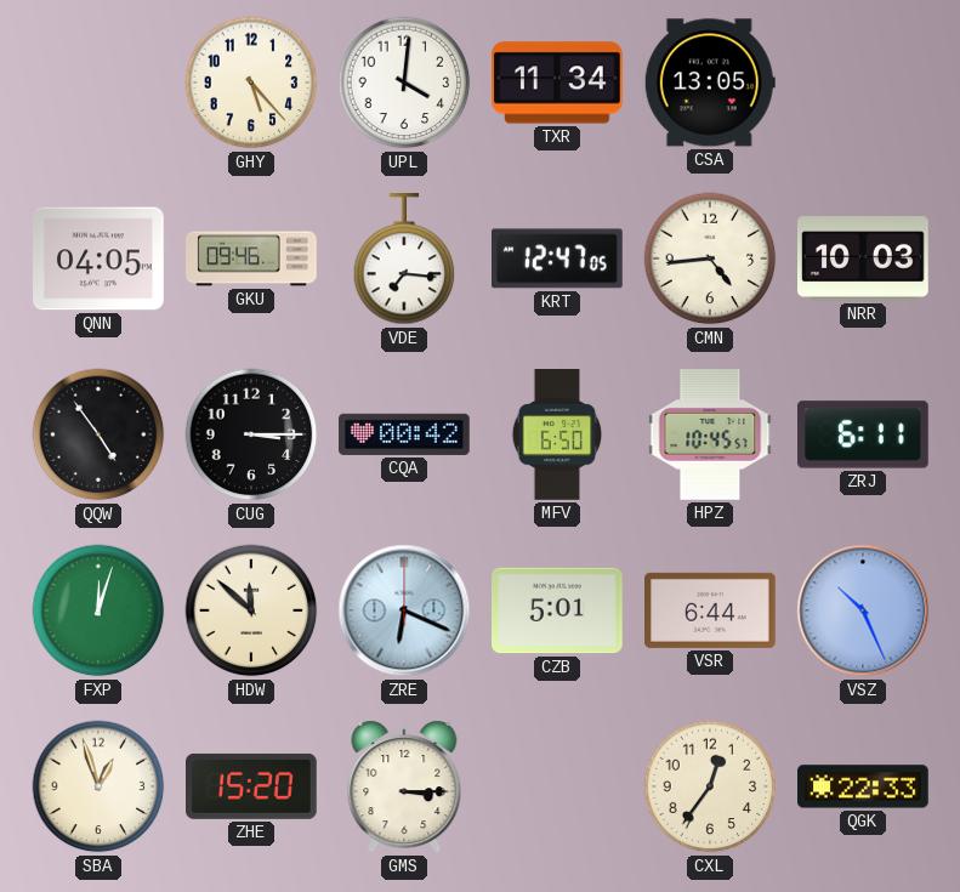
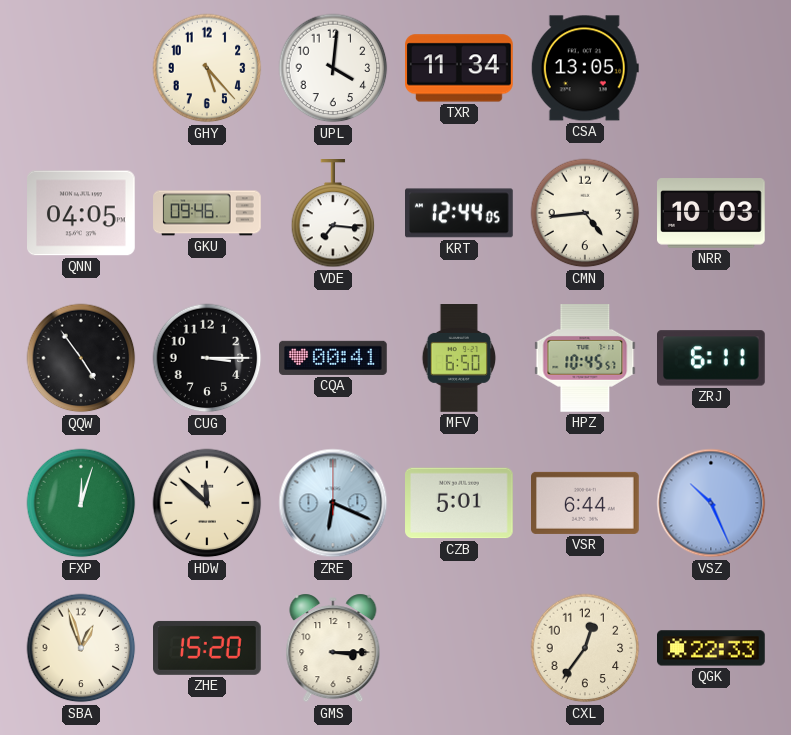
KRT: 12:47 -> 12:44 (460, 213)
CQA: 00:42 -> 00:41 (334, 358)
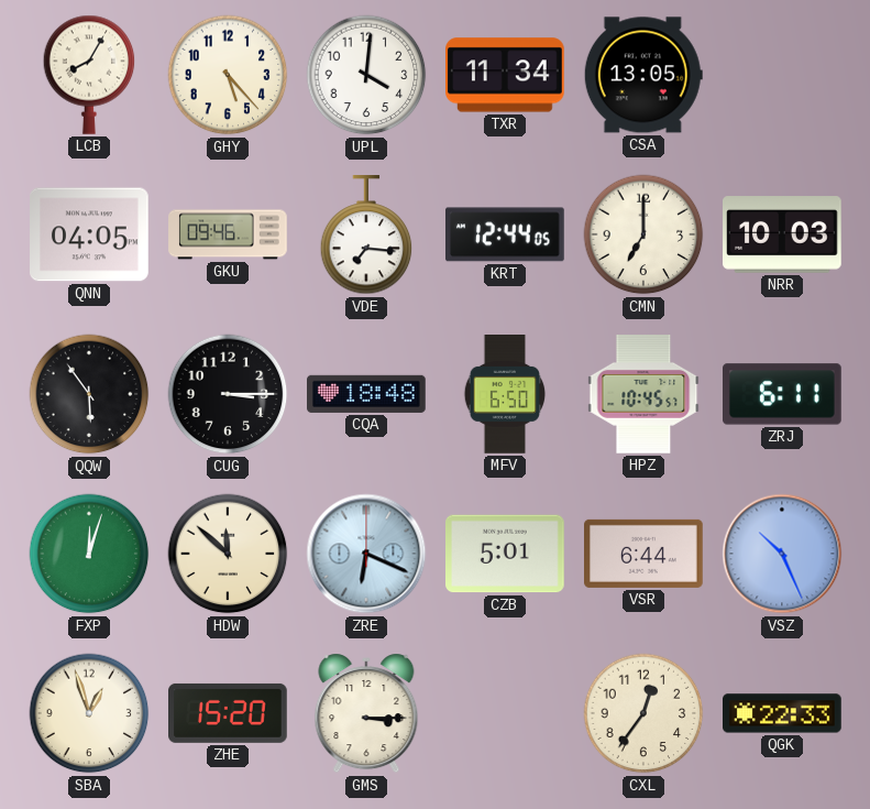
LCB: none -> 8:05 (89, 75)
CMN: 4:44 -> 7:00 (643, 234)
QQW: 4:54 -> 5:54 (89, 394)
CQA: 00:41 -> 18:48 (367, 394)
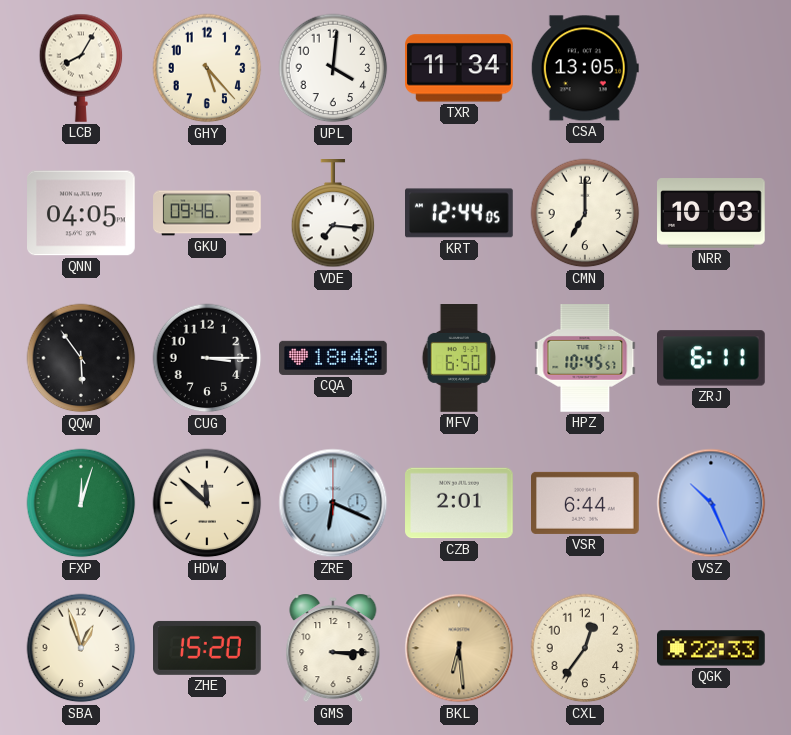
CZB: 5:01 -> 2:01 (460, 503)
BKL: none -> 6:29 (459, 648)
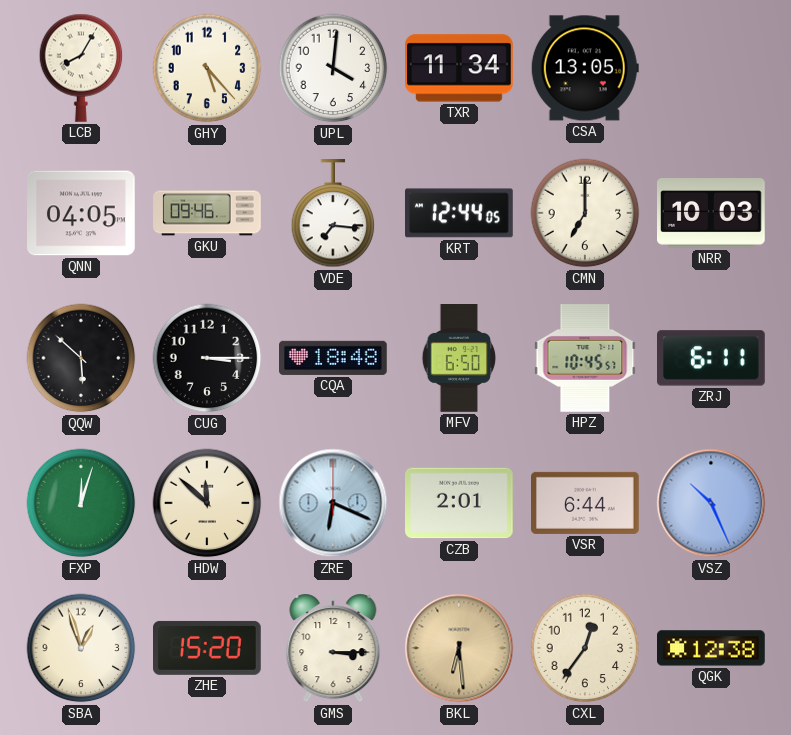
QQW: 5:54 -> 5:52 (81, 358)
QGK: 22:33 -> 12:38 (712, 648)
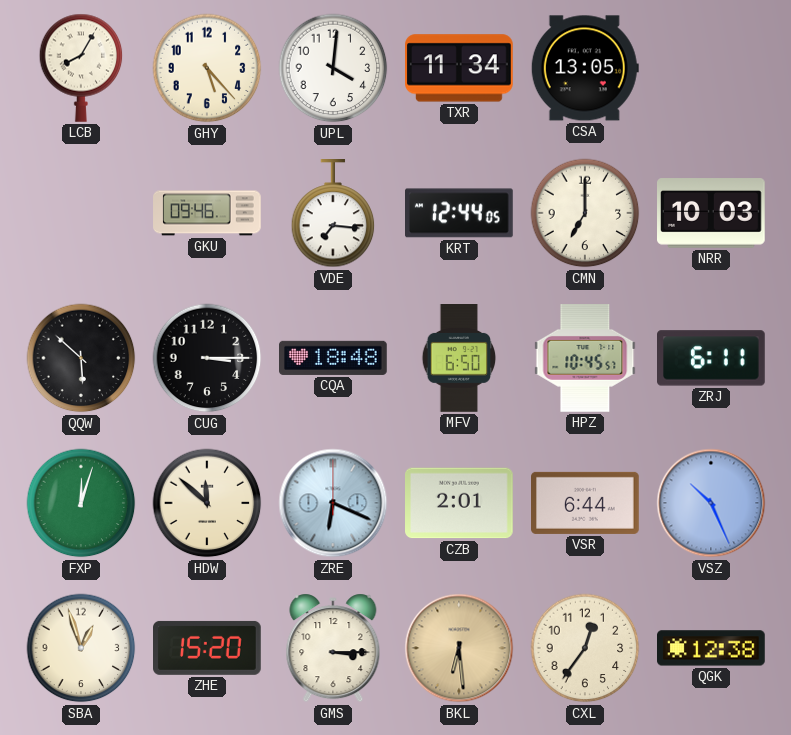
QNN: 04:05 -> none (82, 213)
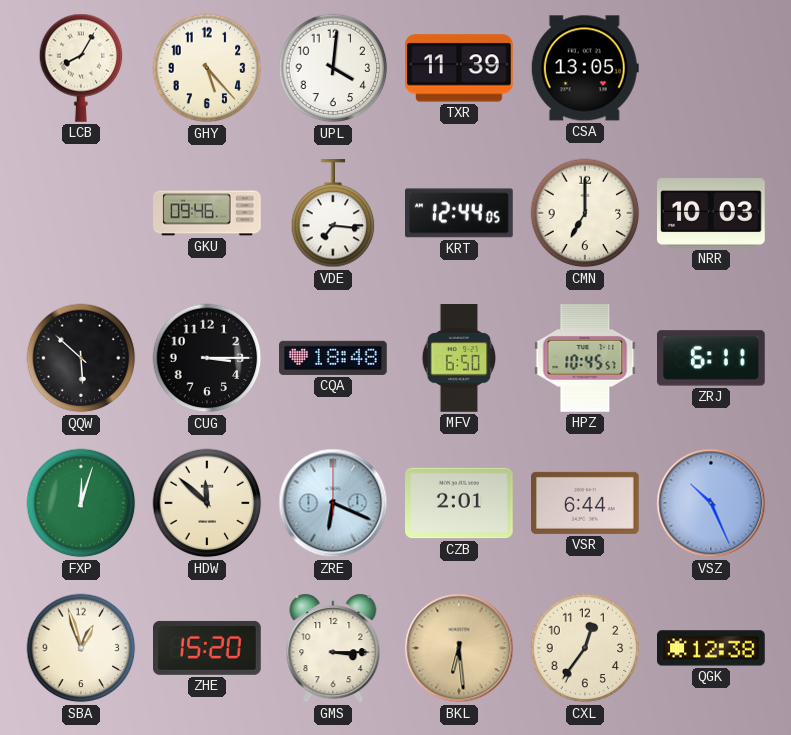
TXR: 11:34 -> 11:39 (460, 68)
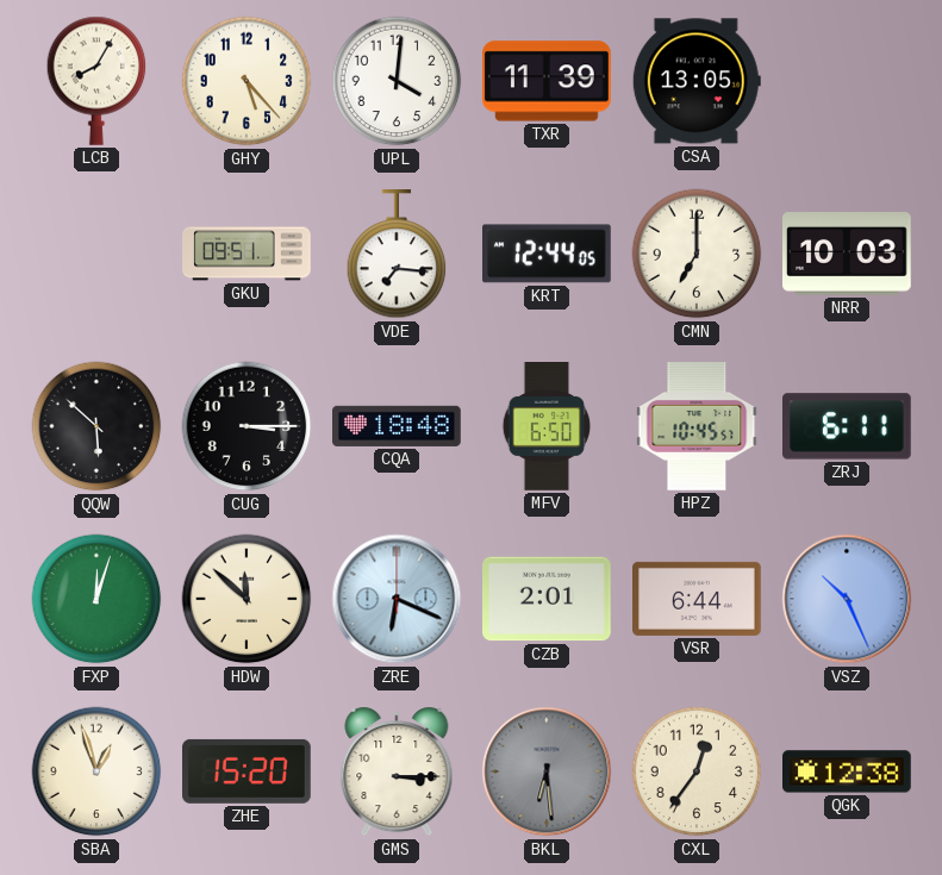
GKU: 09:46 -> 09:51 (247, 254)
BKL dial: champagne -> grey (547, 771)
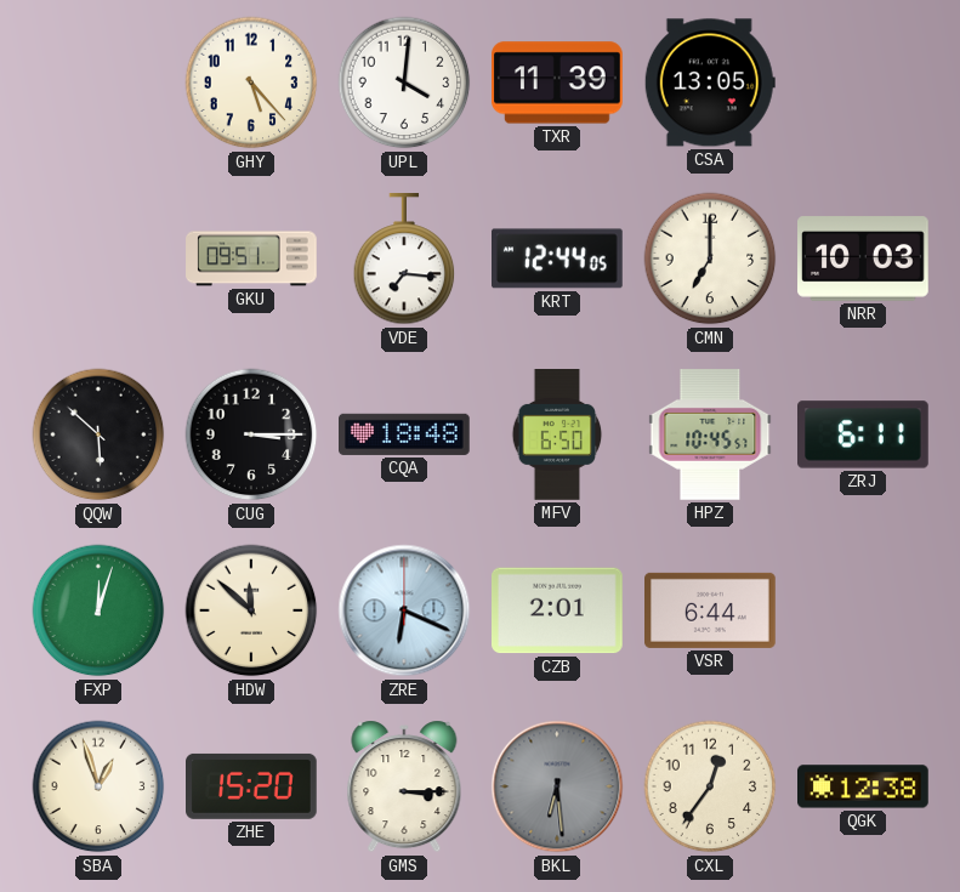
LCB: 8:05 -> none (96, 81)
VSZ: 10:26 -> none (847, 599)
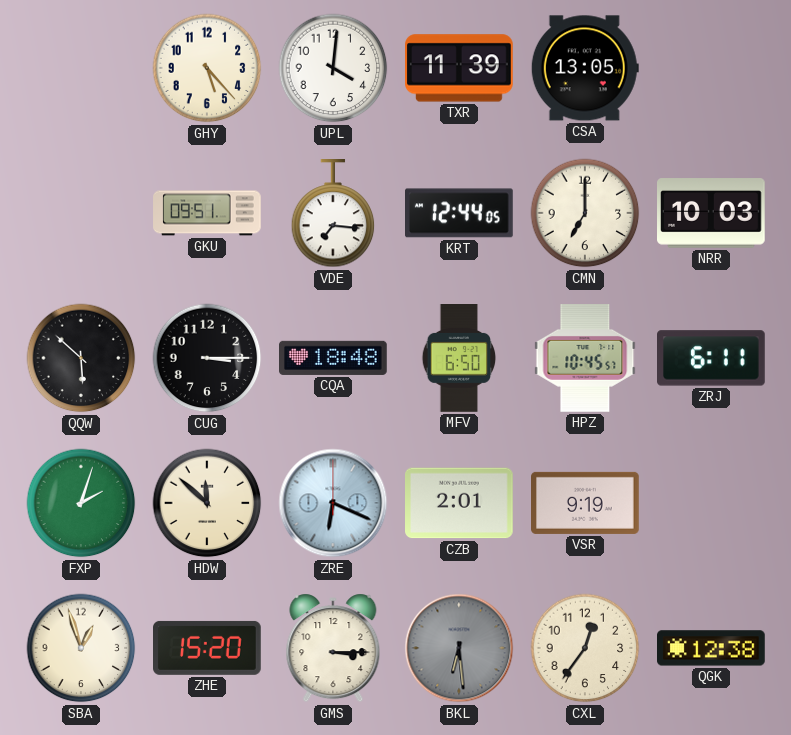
FXP: 12:03 -> 2:03 (81, 503)
VSR: 6:44 -> 9:19 (586, 503)
